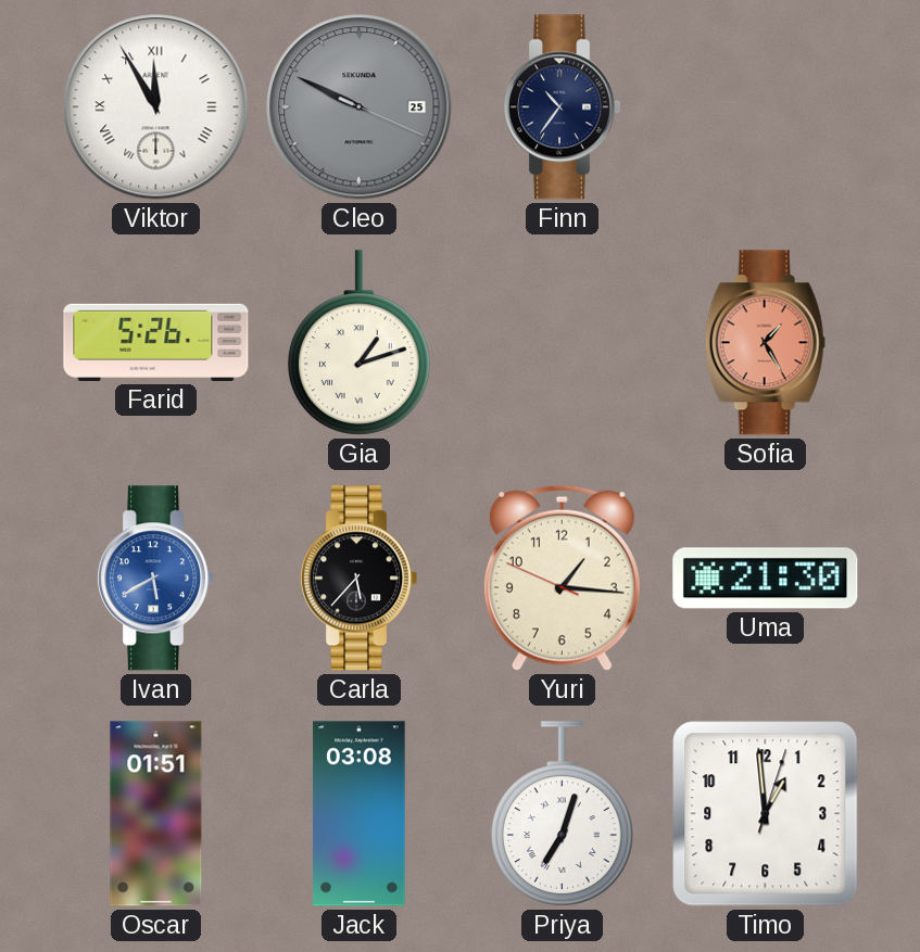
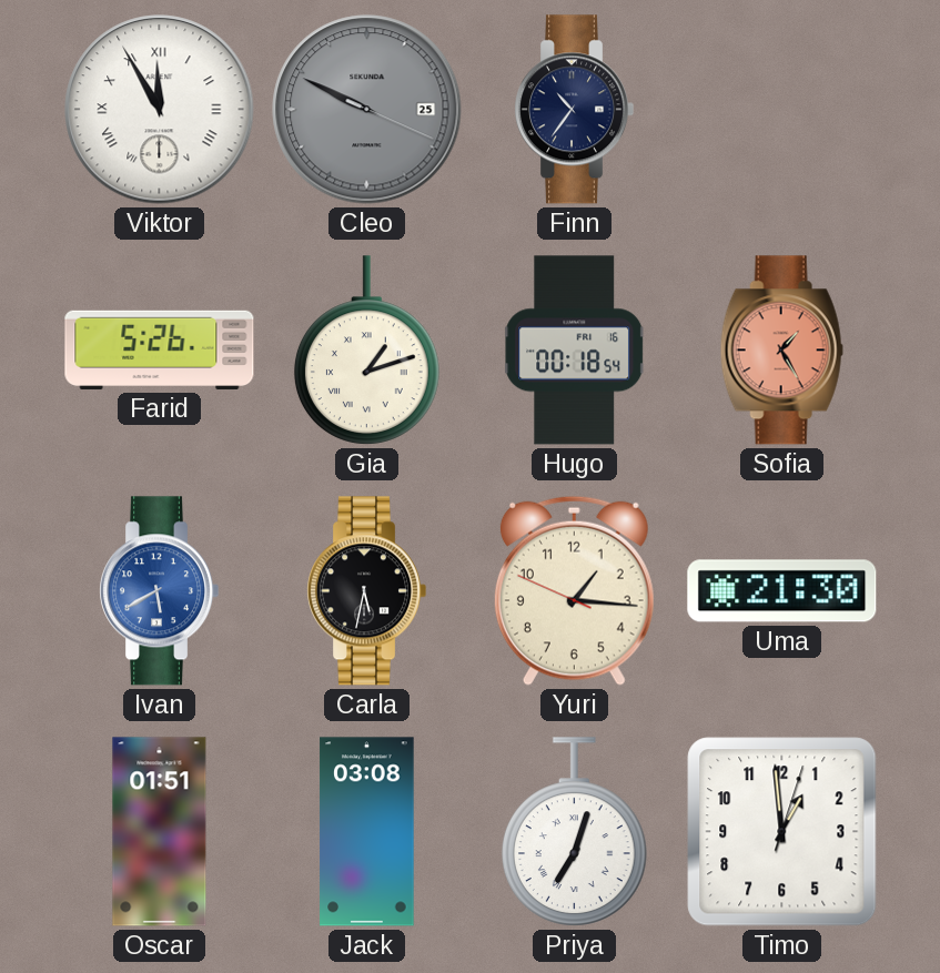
Hugo: none -> 00:18 (575, 351)
Carla: 5:37 -> 5:32 (367, 591)
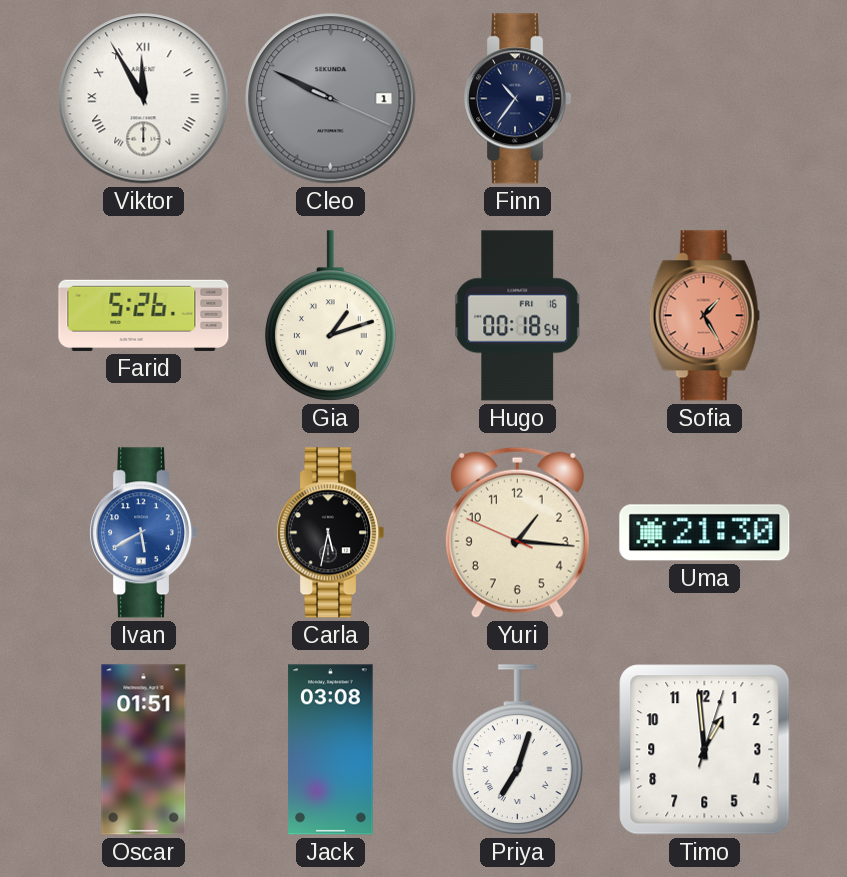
Cleo date: 25 -> 1 (331, 99)
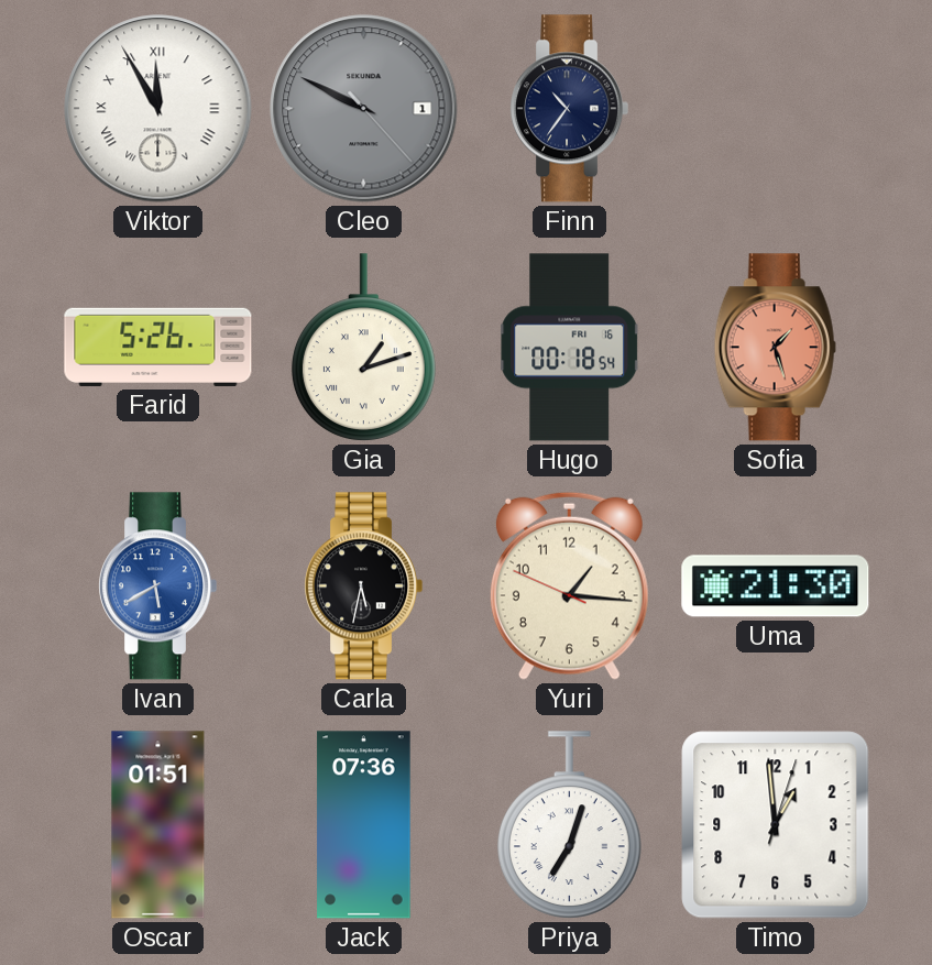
Cleo: 9:49:19 -> 9:49:23 (364, 109)
Sofia: 1:25 -> 1:27 (775, 348)
Jack: 03:08 -> 07:36 (364, 825)
